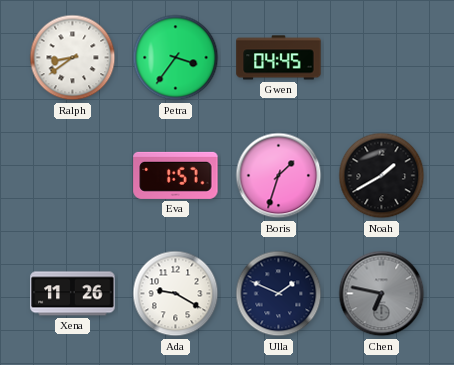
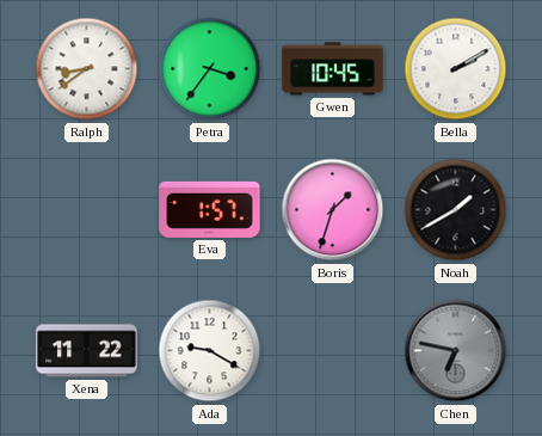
Gwen: 04:45 -> 10:45 (333, 69)
Bella: none -> 2:10 (456, 69)
Xena: 11:26 -> 11:22 (87, 351)
Ulla: 1:49 -> none (279, 294)
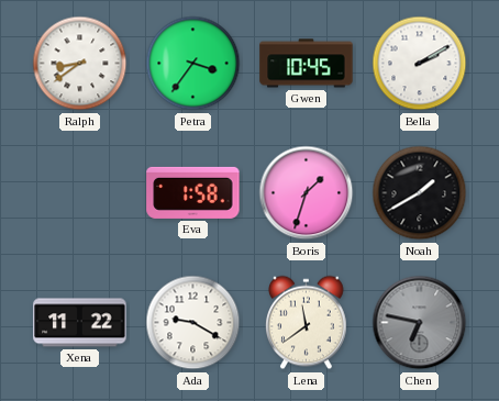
Eva: 1:57 -> 1:58 (193, 192)
Lena: none -> 11:39 (307, 323)
